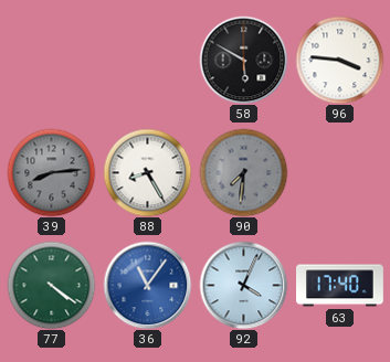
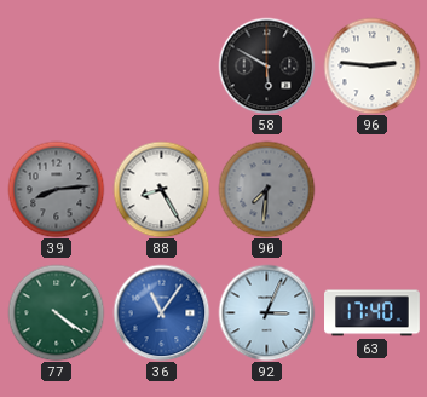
96: 3:46 -> 2:46 (371, 65)
92: 4:04 -> 3:04 (266, 312)
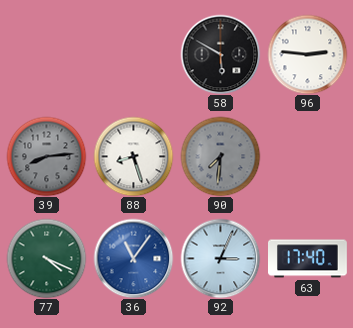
88: 8:25 -> 8:27 (133, 156)
77: 4:21 -> 4:19 (46, 258)
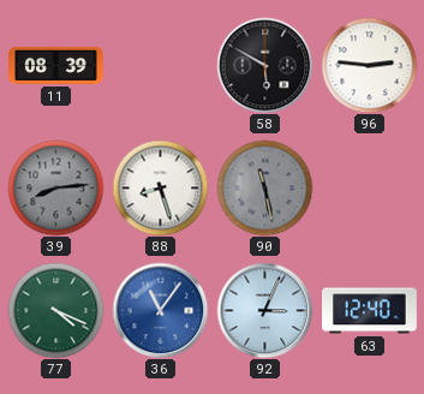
11: none -> 08:39 (56, 65)
90: 7:31 -> 11:28 (264, 187)
63: 17:40 -> 12:40 (370, 311)
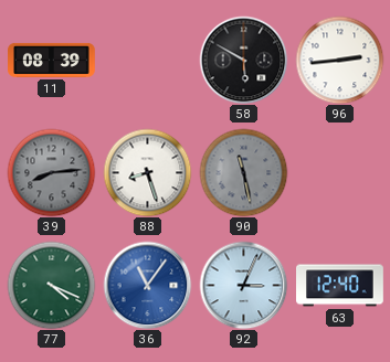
96: 2:46 -> 2:44 (339, 60)
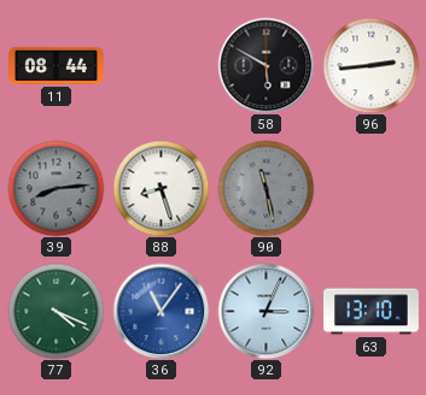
11: 08:39 -> 08:44 (57, 65)
63: 12:40 -> 13:10 (372, 312)
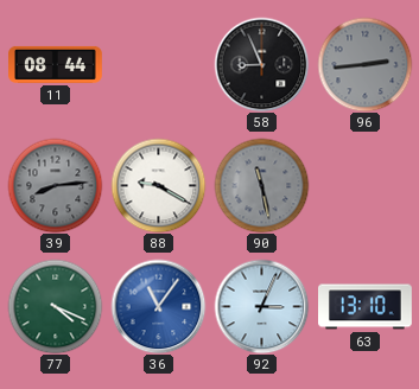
58: 5:50 -> 8:56 (261, 64)
96 dial: white -> grey (364, 64)
88: 8:27 -> 9:20 (158, 185)
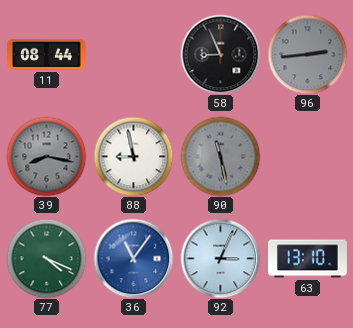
39: 8:14 -> 8:17 (46, 156)
88: 9:20 -> 8:58 (133, 156)
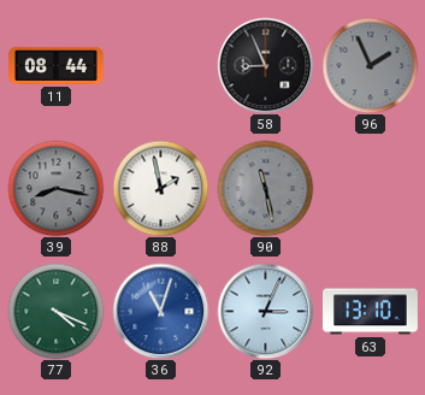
96: 2:44 -> 1:56 (370, 65)
88: 8:58 -> 1:58 (160, 188)
36: 11:06 -> 11:03 (160, 311)
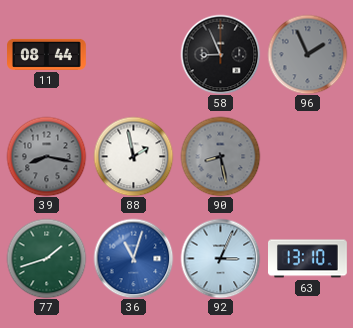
90: 11:28 -> 8:28 (220, 156)
77: 4:19 -> 1:42 (46, 258)
